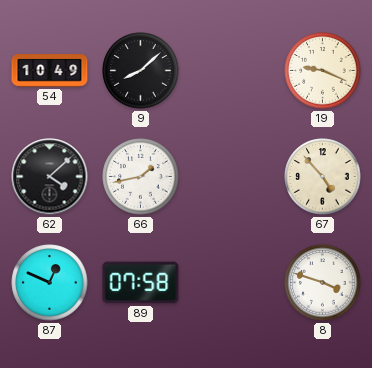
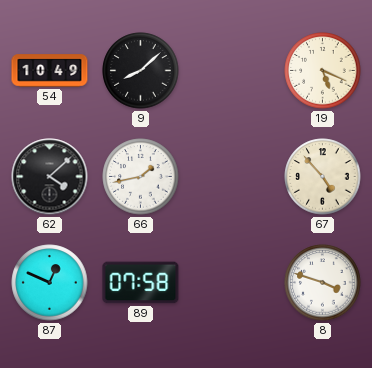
19: 9:19 -> 5:19 (323, 71)
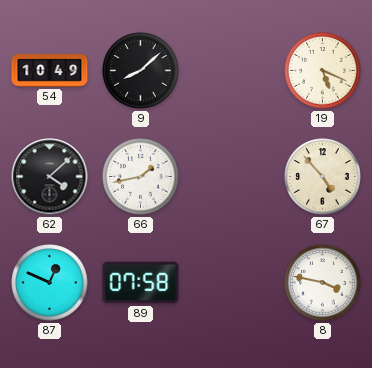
8: 3:48 -> 3:47 (323, 283)
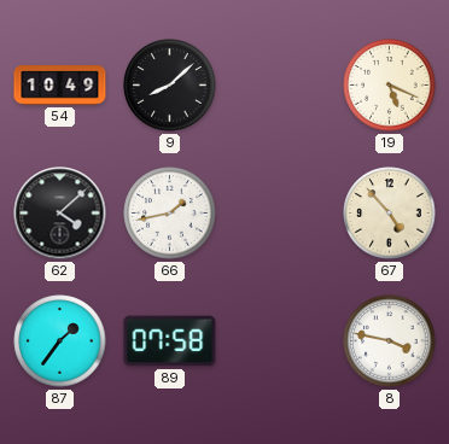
87: 12:49 -> 1:36 (60, 341)
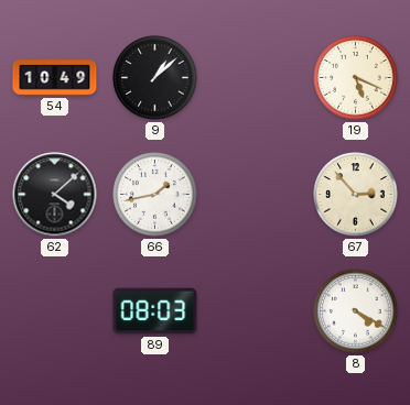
9: 8:08 -> 1:08 (155, 78)
67: 4:53 -> 2:53 (356, 195)
87: 1:36 -> none (60, 341)
89: 07:58 -> 08:03 (155, 311)
8: 3:47 -> 4:20 (356, 311)
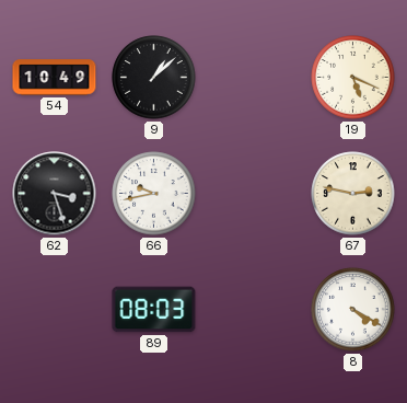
62: 4:08 -> 3:27 (55, 194)
66: 1:43 -> 9:43 (154, 194)
67: 2:53 -> 2:47 (353, 194)
